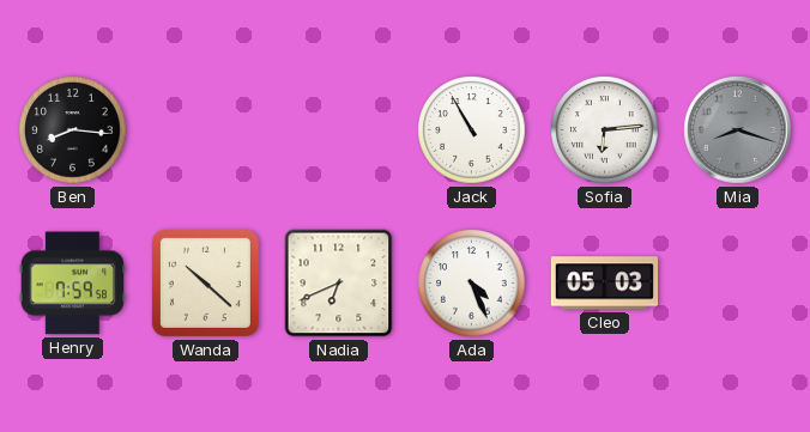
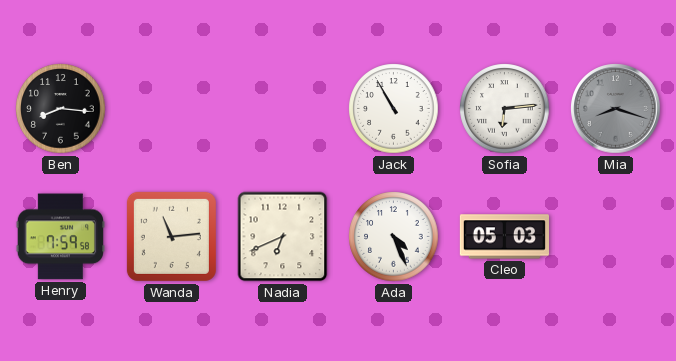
Wanda: 10:22 -> 11:14 (171, 236)
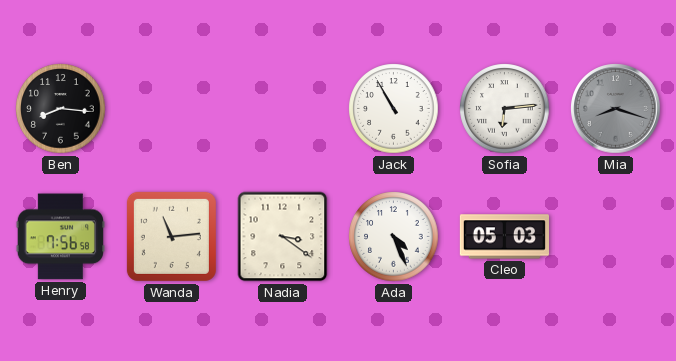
Henry: 7:59 -> 7:56 (60, 237)
Nadia: 6:41 -> 3:21 (283, 237)
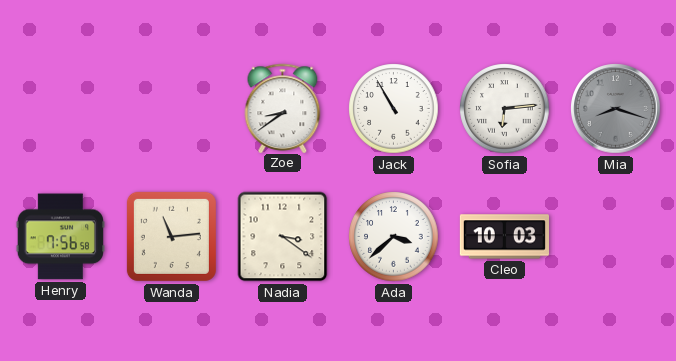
Ben: 8:16 -> none (61, 109)
Zoe: none -> 8:39 (283, 108)
Ada: 4:26 -> 3:38 (394, 237)
Cleo: 05:03 -> 10:03 (504, 237)
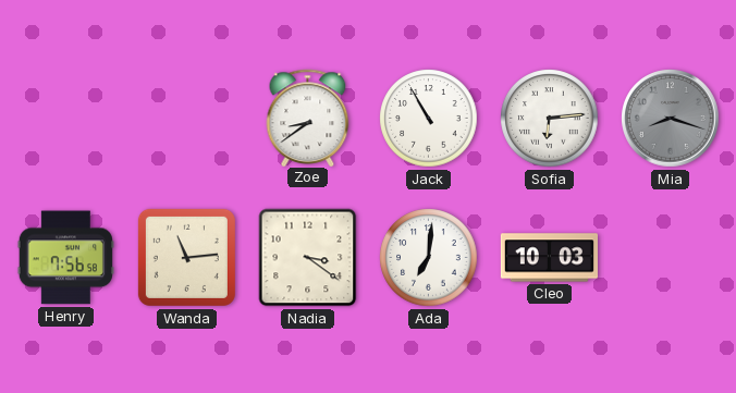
Ada: 3:38 -> 7:01 (429, 258)
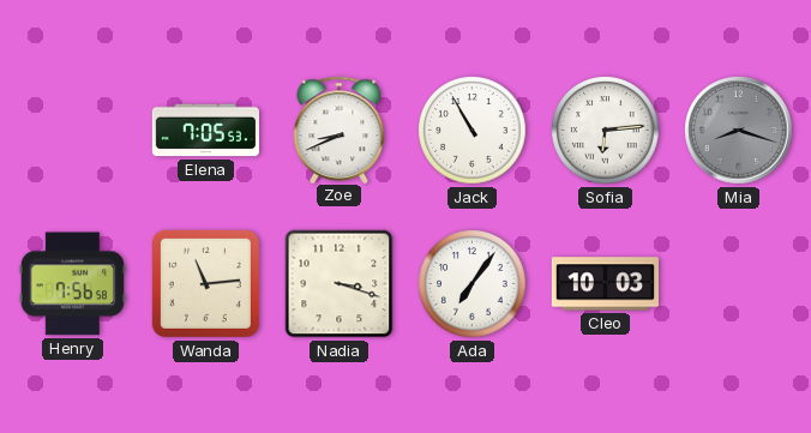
Elena: none -> 7:05 (205, 131)
Zoe: 8:39 -> 8:41 (340, 130)
Nadia: 3:21 -> 3:18 (340, 284)
Ada: 7:01 -> 7:06 (473, 284)
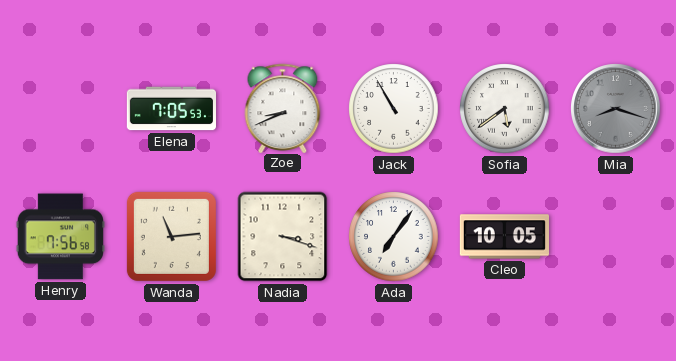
Sofia: 6:14 -> 5:39 (505, 109)
Cleo: 10:03 -> 10:05 (504, 237)
